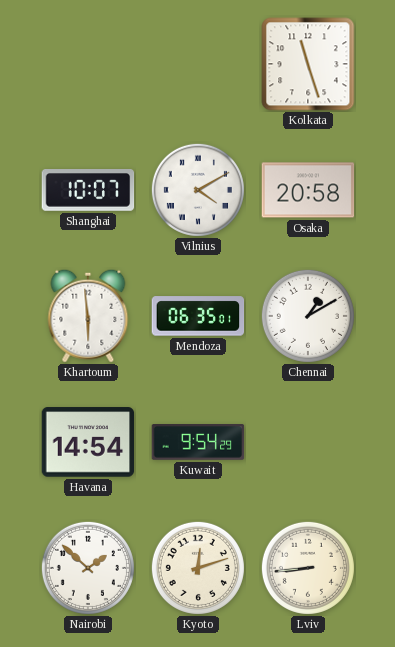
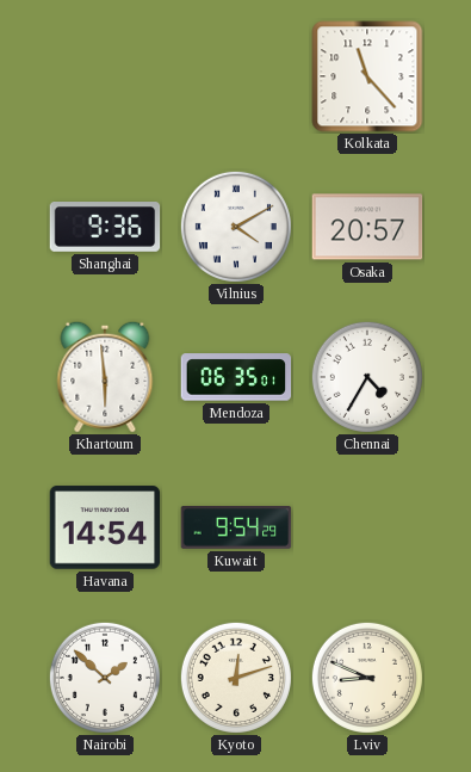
Kolkata: 11:27 -> 11:23 (367, 76)
Shanghai: 10:07 -> 9:36 (105, 228)
Osaka: 20:58 -> 20:57 (367, 227)
Chennai: 1:10 -> 4:35 (367, 377)
Lviv: 8:44 -> 8:49 (367, 678)
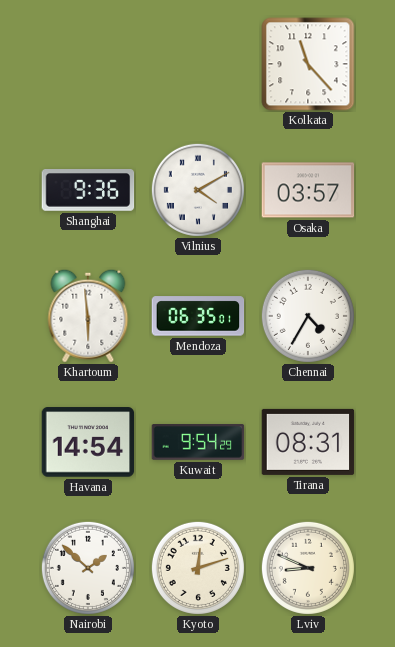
Osaka: 20:57 -> 03:57 (308, 190)
Tirana: none -> 08:31 (308, 442)
